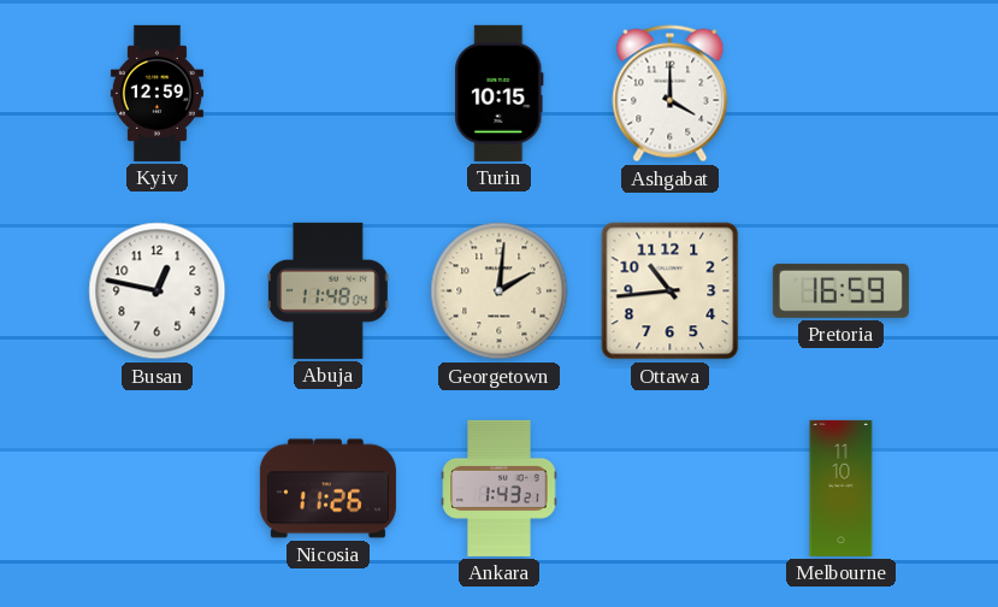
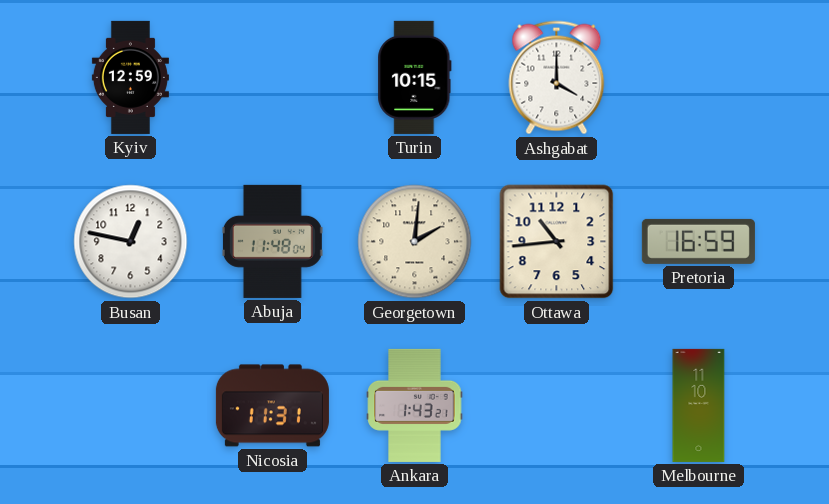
Nicosia: 11:26 -> 11:31 (272, 406)
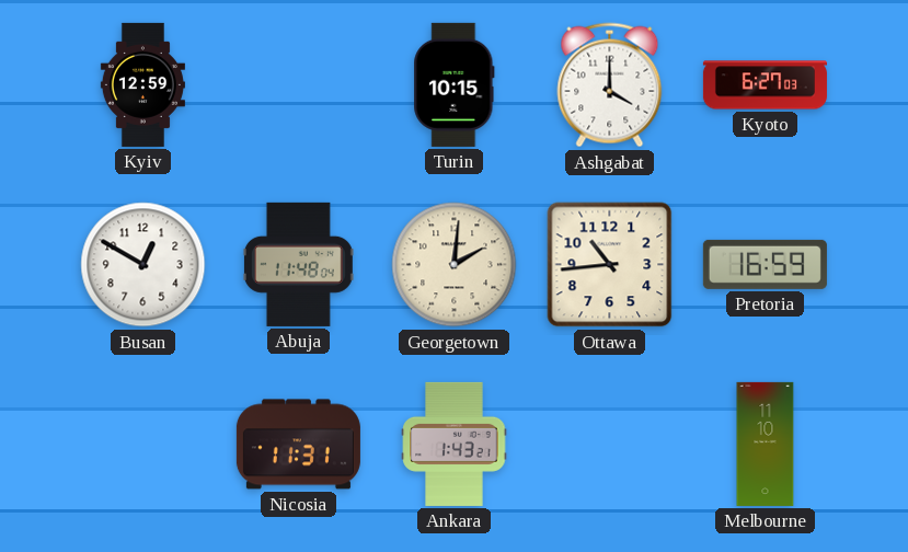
Kyoto: none -> 6:27 (765, 85)
Busan: 12:47 -> 12:50 (143, 265)
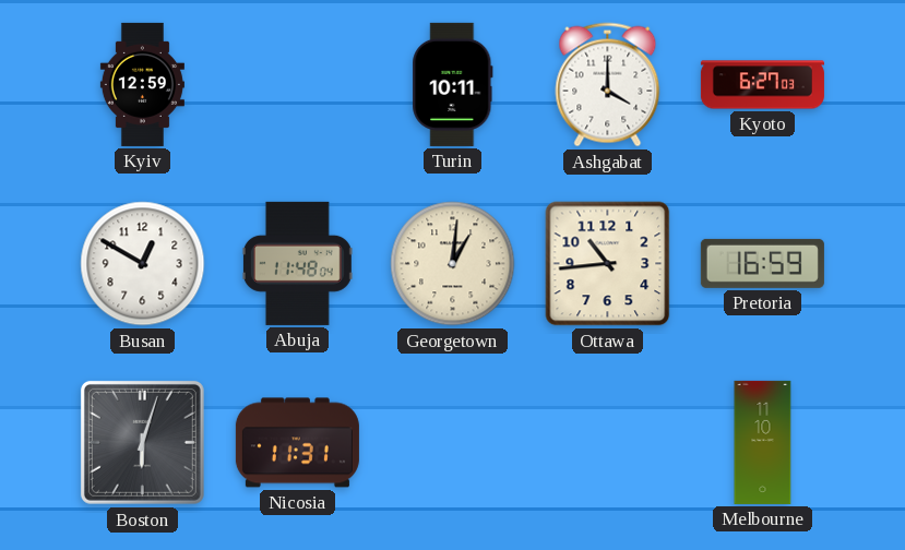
Turin: 10:15 -> 10:11 (453, 84)
Georgetown: 2:01 -> 1:01 (453, 264)
Boston: none -> 6:03 (142, 442)
Ankara: 1:43 -> none (455, 444)
